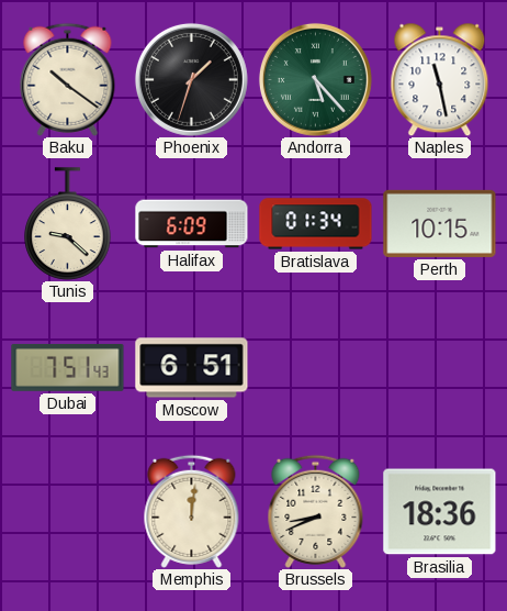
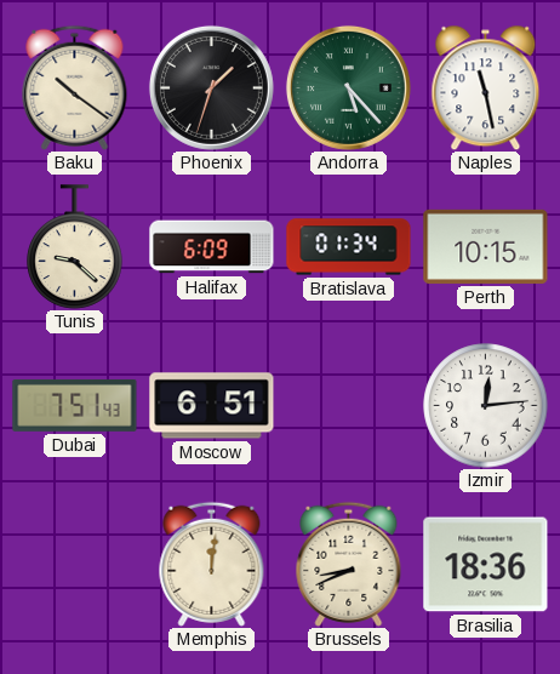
Izmir: none -> 12:14 (486, 406)
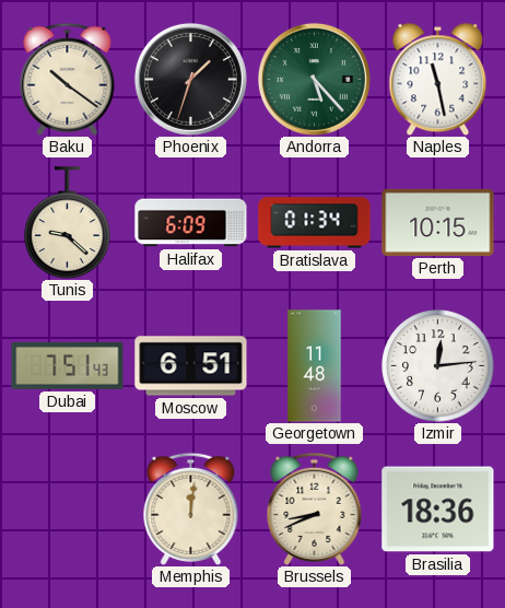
Georgetown: none -> 11:48 (315, 366)
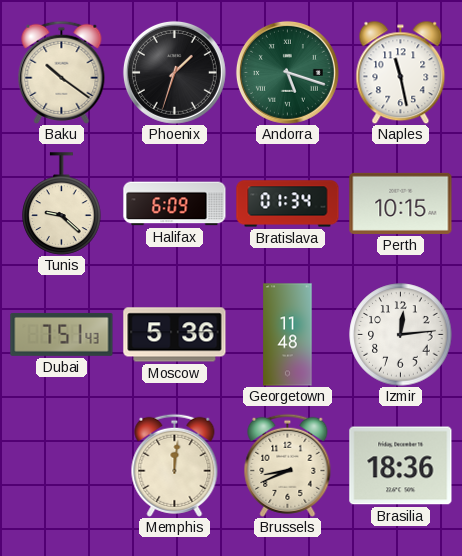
Andorra: 5:23 -> 5:18 (287, 72)
Moscow: 6:51 -> 5:36 (175, 335)
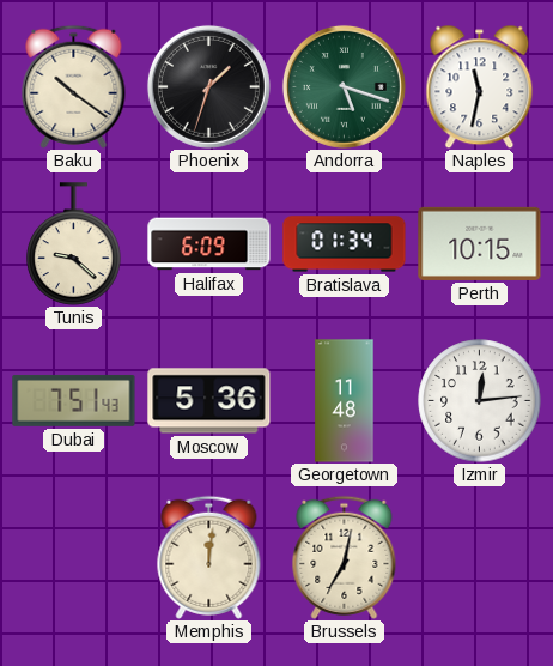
Naples: 11:28 -> 11:32 (480, 86)
Brussels: 8:41 -> 7:02 (345, 557)
Brasilia: 18:36 -> none (401, 466)
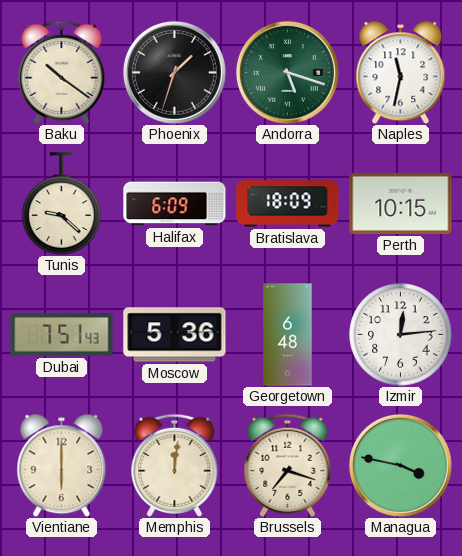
Bratislava: 01:34 -> 18:09 (288, 204)
Georgetown: 11:48 -> 6:48 (288, 335)
Vientiane: none -> 6:00 (62, 465)
Brussels: 7:02 -> 7:18 (288, 465)
Managua: none -> 3:47 (400, 465)
